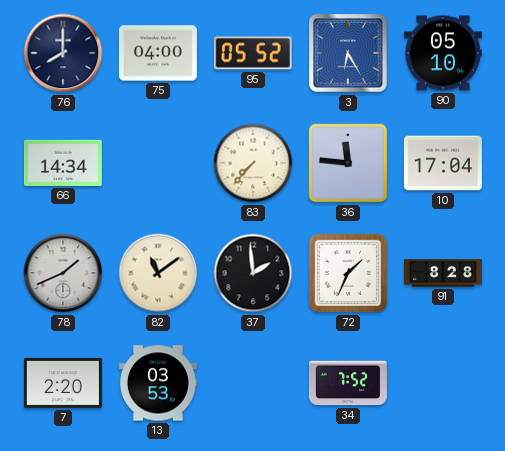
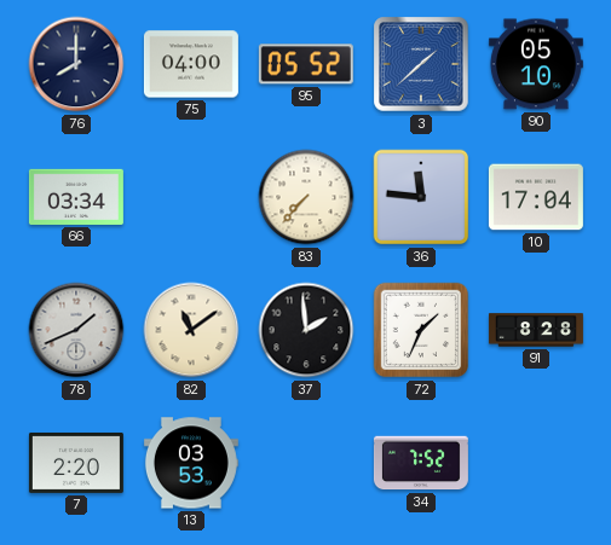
3: 6:25 -> 1:38 (421, 64)
66: 14:34 -> 03:34 (76, 197)
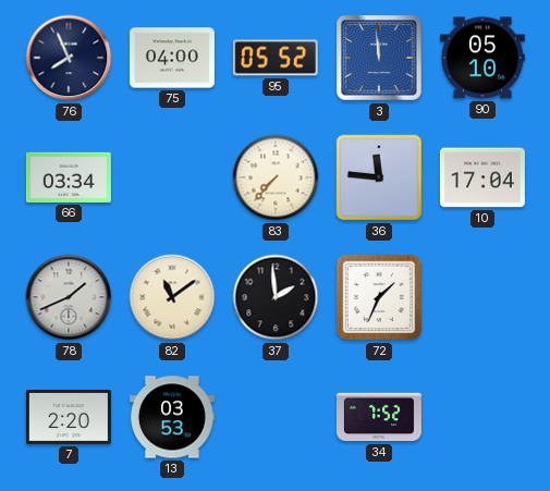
76: 8:00 -> 7:56 (69, 58)
3: 1:38 -> 11:59 (379, 58)
91: 8:28 -> none (536, 330)
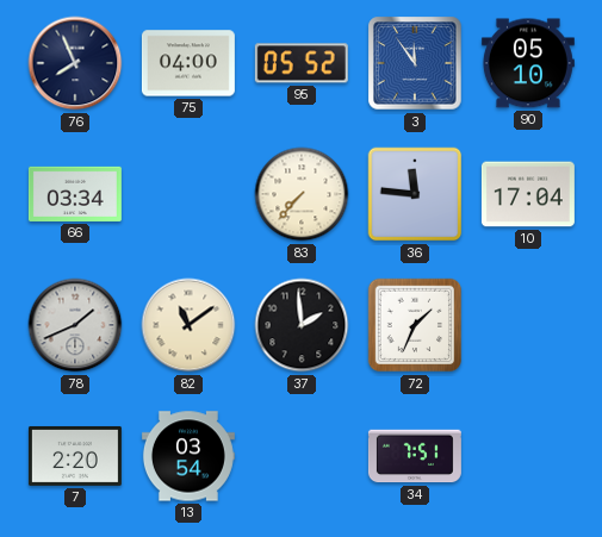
3: 11:59 -> 11:54 (415, 63)
13: 03:53 -> 03:54 (188, 456)
34: 7:52 -> 7:51 (415, 456)
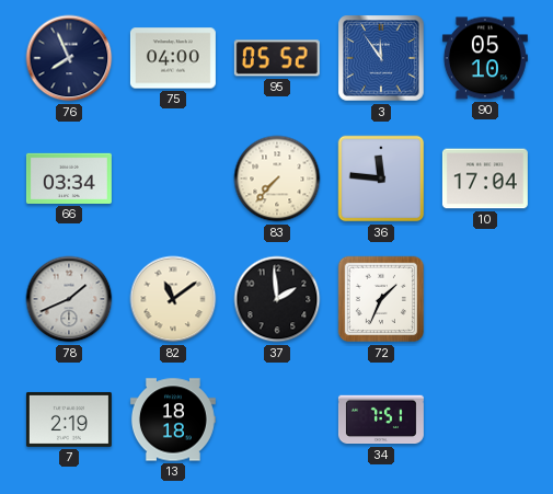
7: 2:20 -> 2:19 (69, 420)
13: 03:54 -> 18:18 (173, 420)
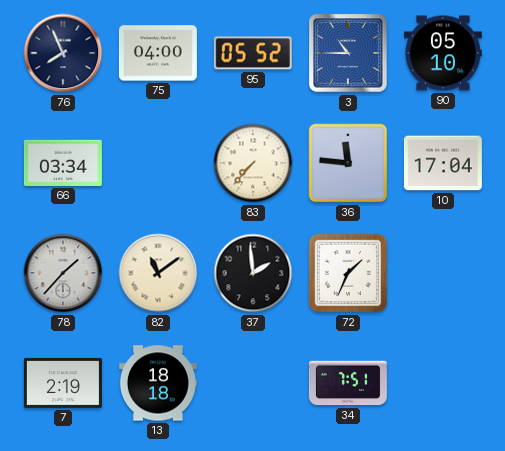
3: 11:54 -> 10:45 (348, 53)
78: 1:41 -> 1:37 (63, 273)
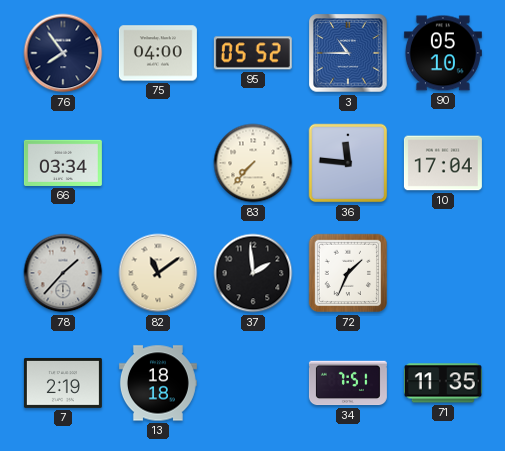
76: 7:56 -> 7:54 (63, 53)
71: none -> 11:35 (443, 383)
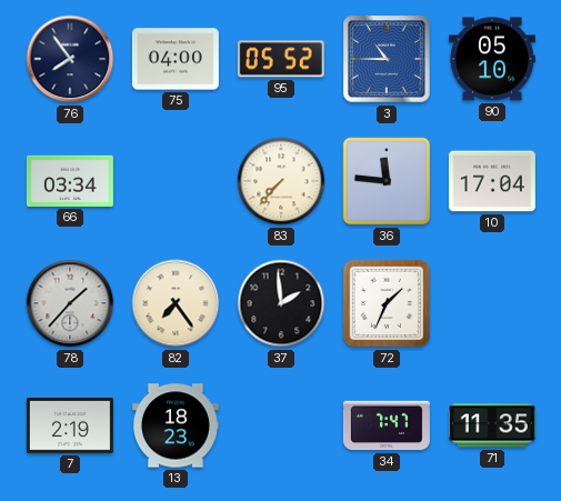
82: 11:09 -> 7:24 (176, 303)
13: 18:18 -> 18:23 (176, 425)
34: 7:51 -> 7:47 (387, 425)
